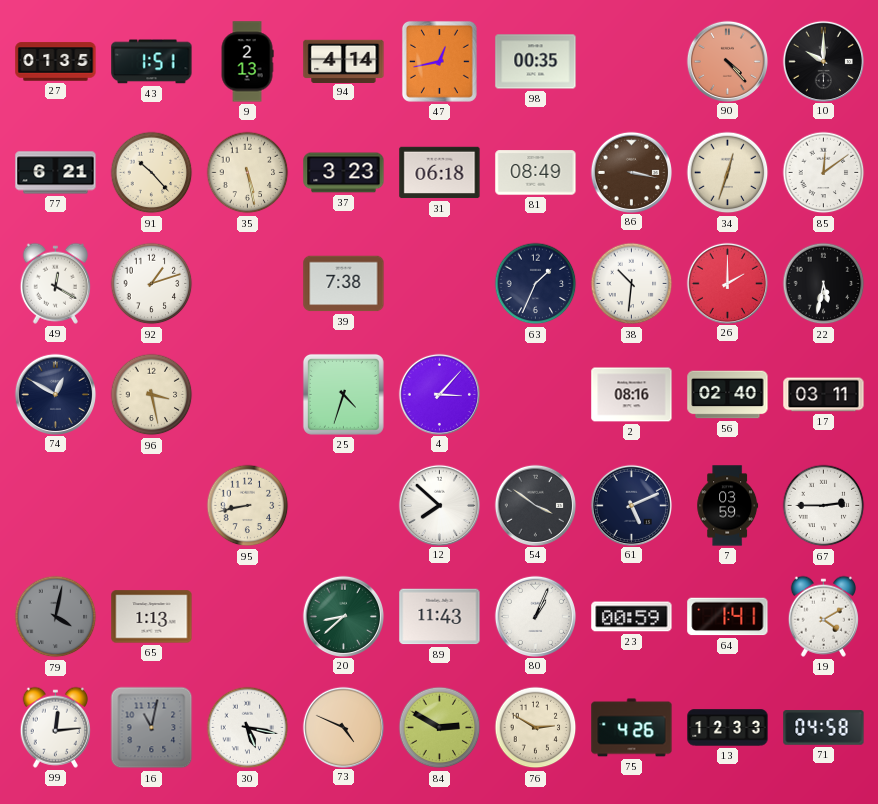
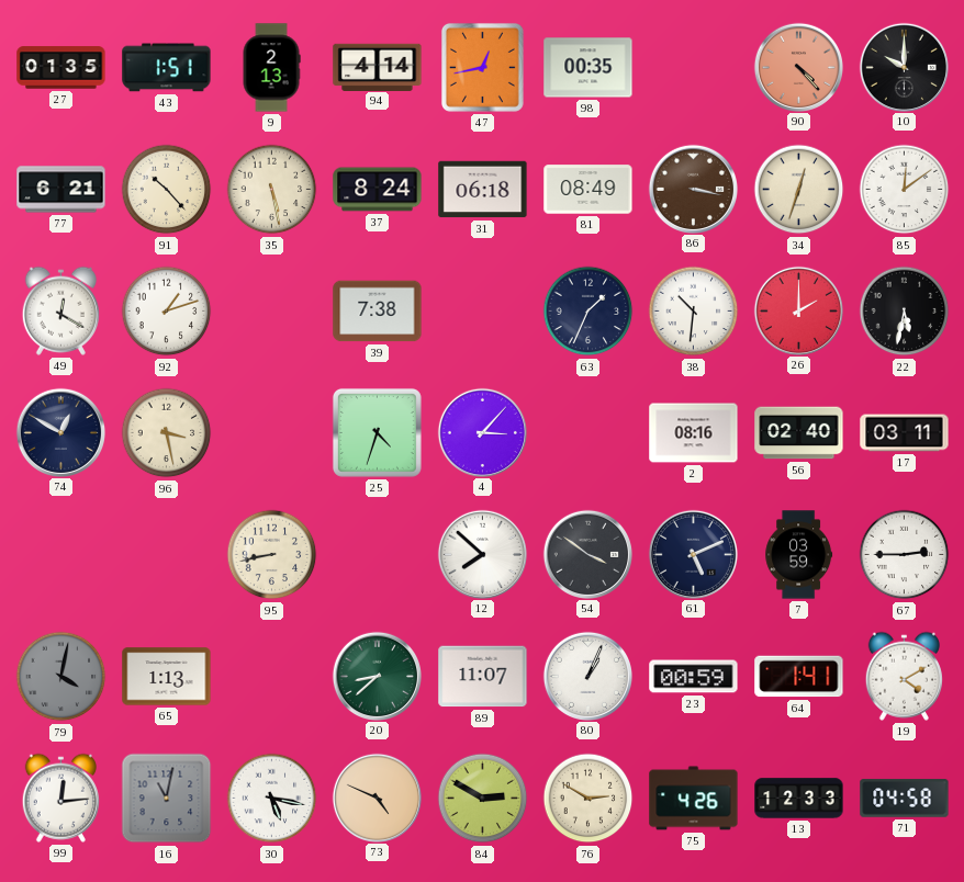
37: 3:23 -> 8:24 (378, 190)
89: 11:43 -> 11:07 (483, 677)
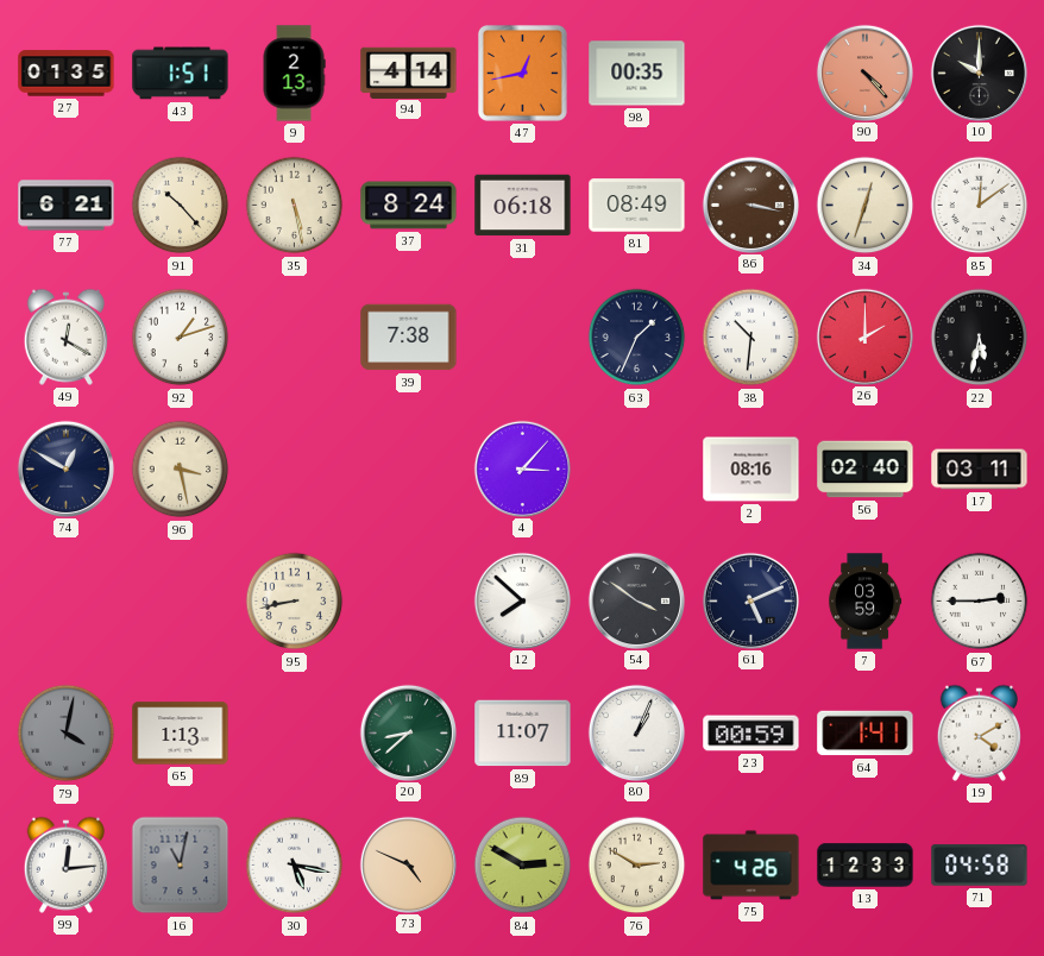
25: 4:33 -> none (377, 432)
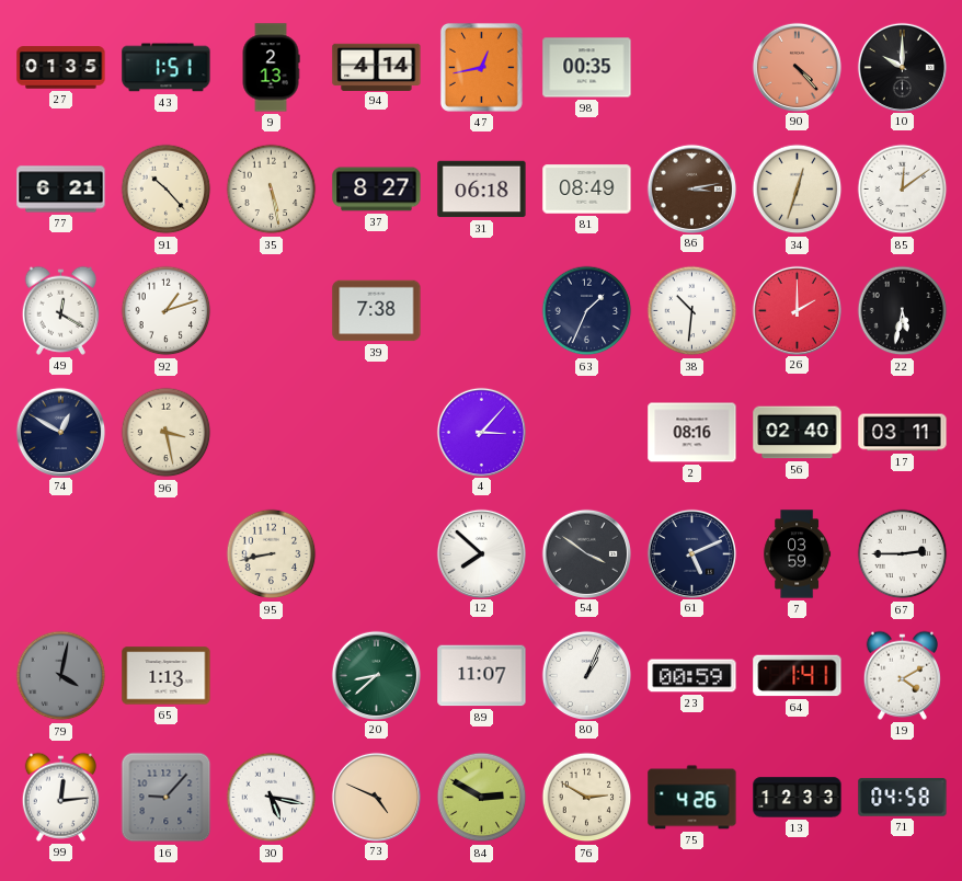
37: 8:24 -> 8:27 (377, 190)
86: 3:17 -> 3:13 (691, 188)
16: 11:02 -> 9:07 (167, 798)
